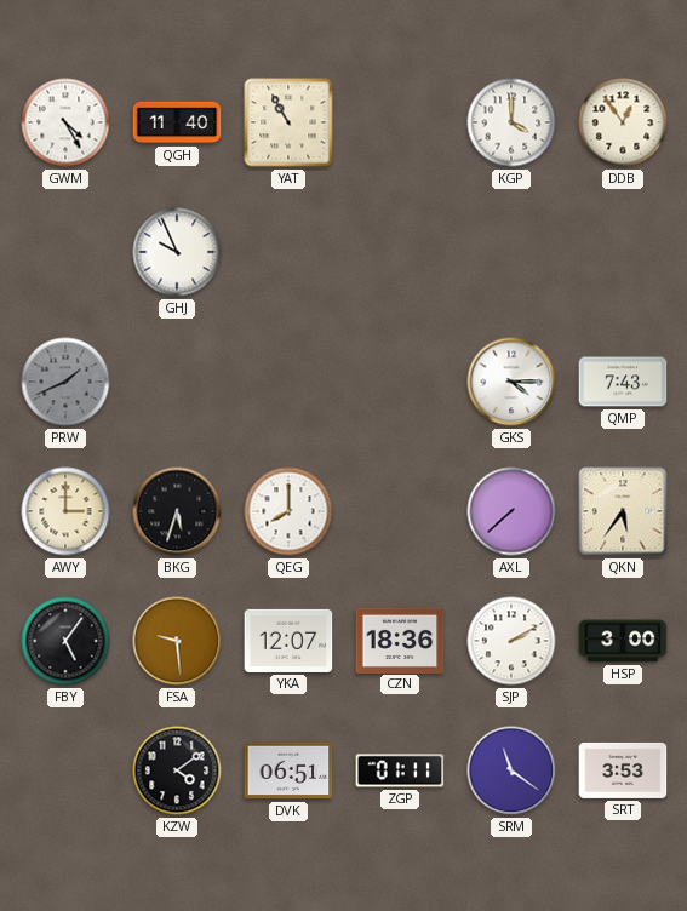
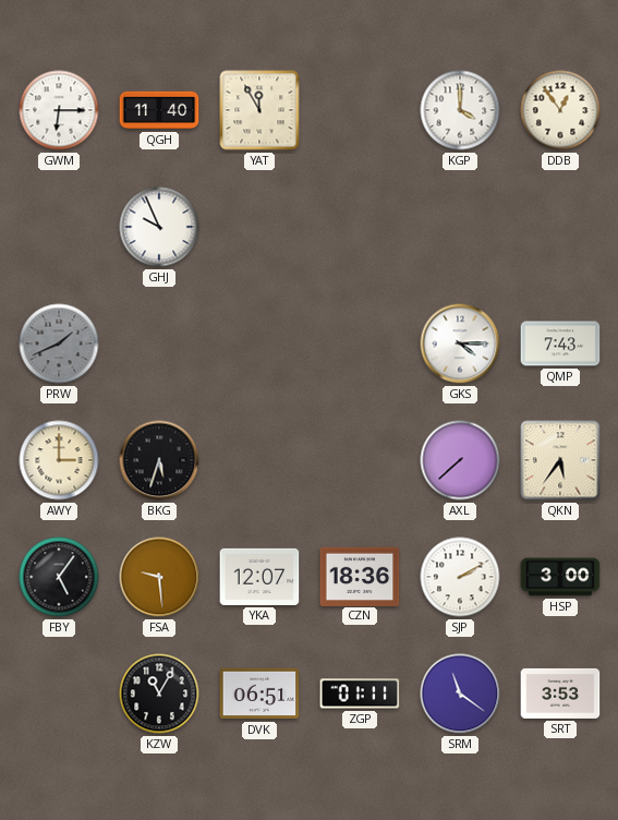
GWM: 4:25 -> 6:15 (59, 110)
YAT: 10:55 -> 11:55 (259, 110)
QEG: 8:00 -> none (288, 511)
KZW: 4:09 -> 11:05 (159, 694)
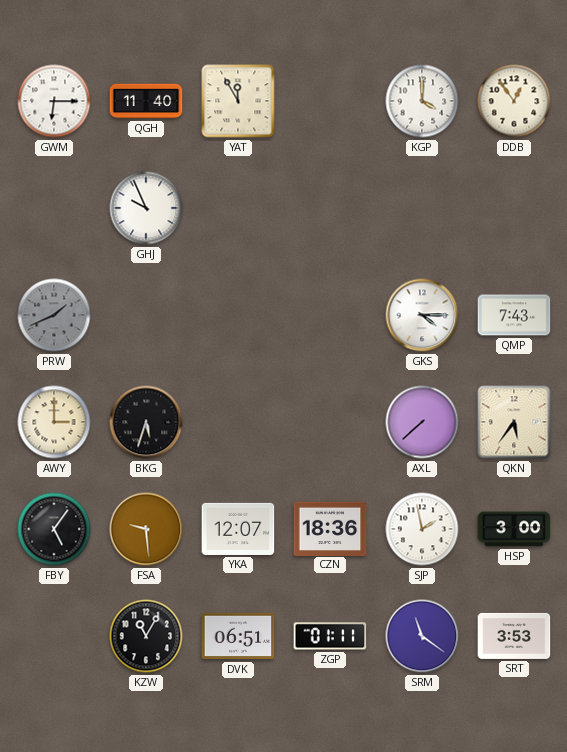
SJP: 2:10 -> 1:58 (422, 529)
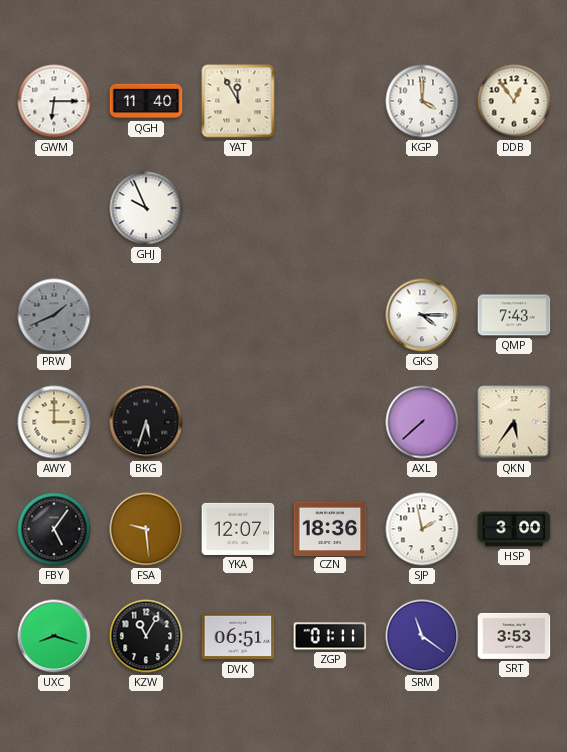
UXC: none -> 8:18 (54, 636)
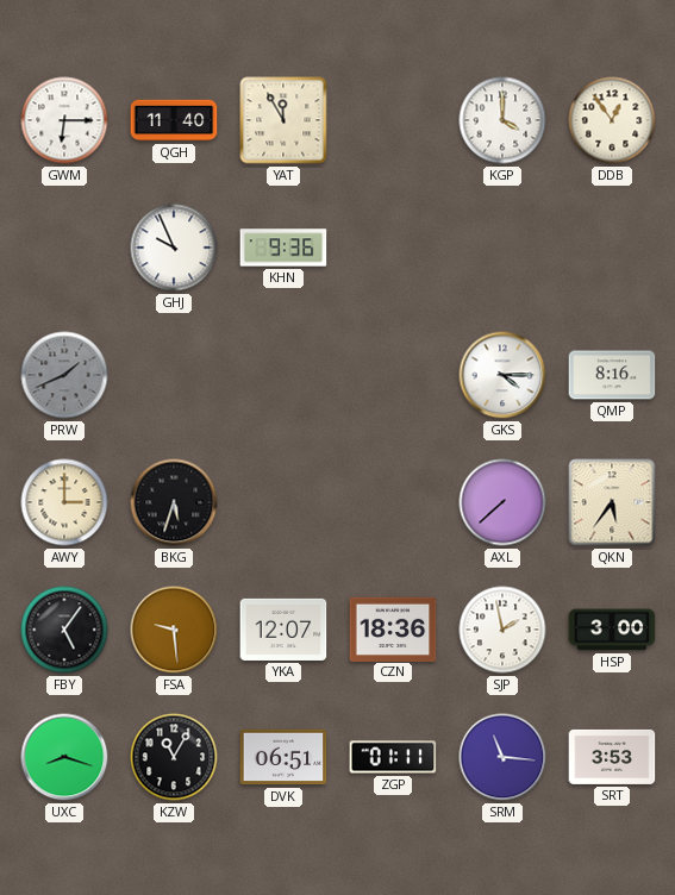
KHN: none -> 9:36 (283, 248)
QMP: 7:43 -> 8:16 (612, 375)
SRM: 11:21 -> 11:16 (502, 757)
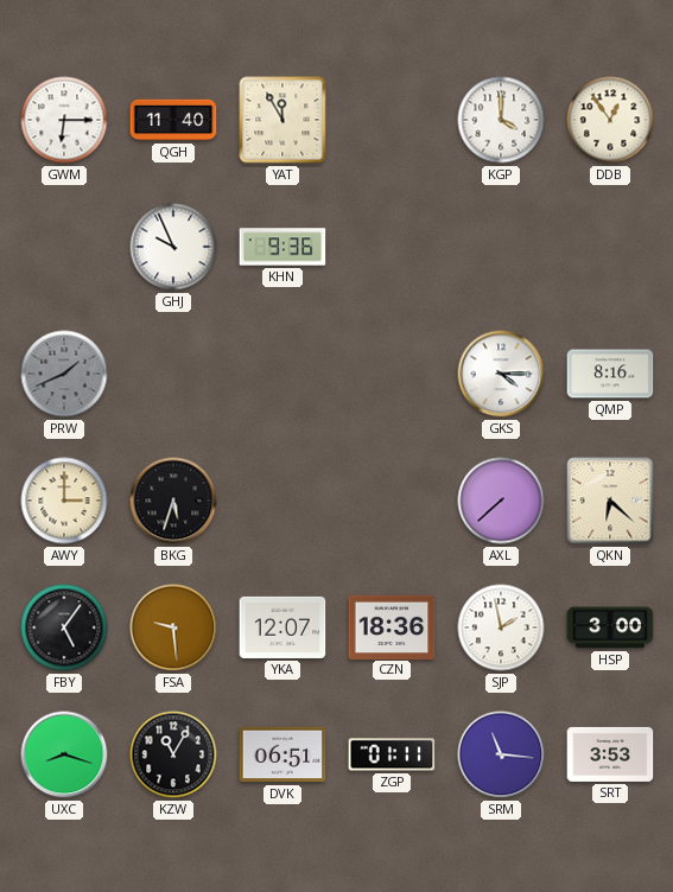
QKN: 5:36 -> 6:22 (610, 501)
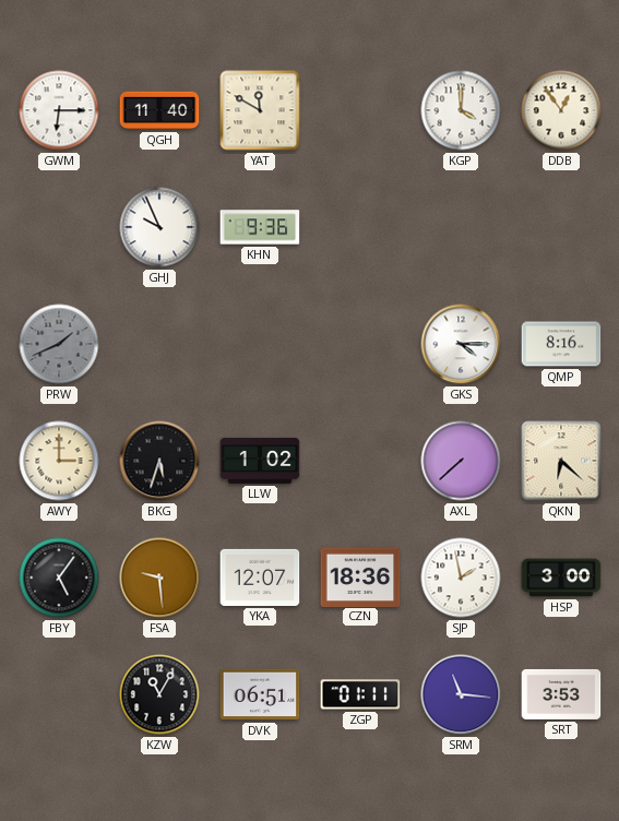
YAT: 11:55 -> 11:50 (260, 110)
LLW: none -> 1:02 (260, 461)
UXC: 8:18 -> none (64, 754)
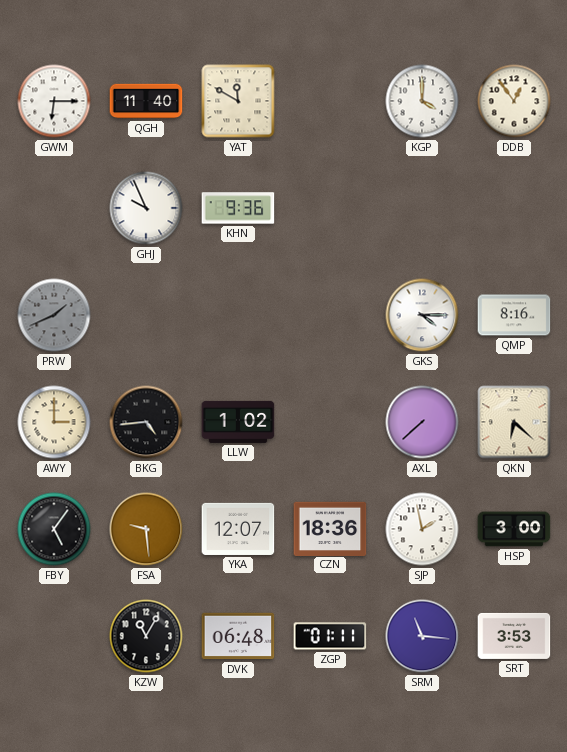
BKG: 5:33 -> 4:44 (146, 422)
DVK: 06:51 -> 06:48 (238, 636)
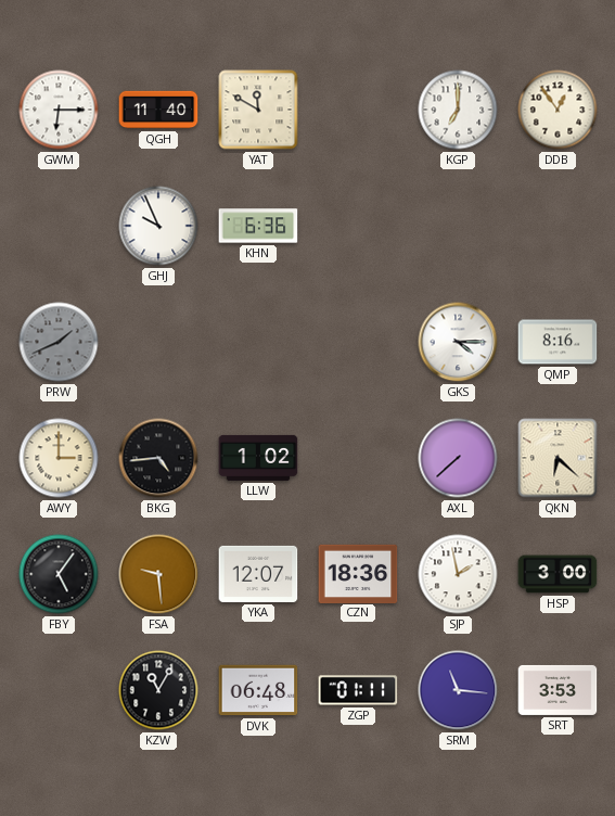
KGP: 4:00 -> 7:00 (458, 110)
KHN: 9:36 -> 6:36 (258, 226)
